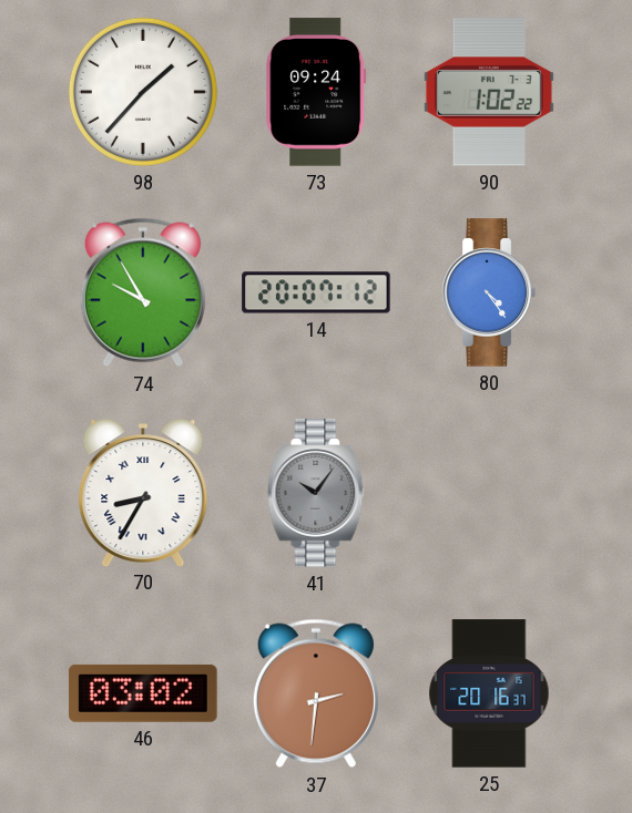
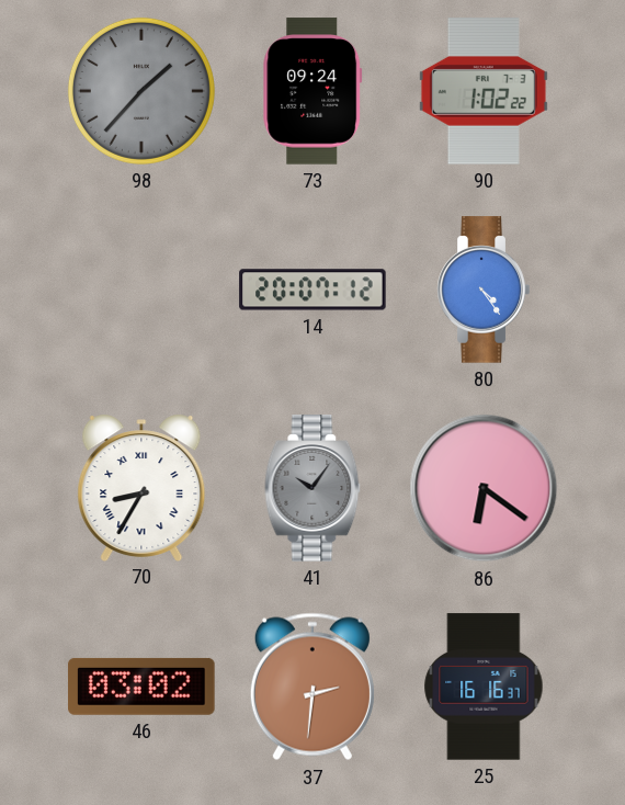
98 dial: white -> grey (141, 91)
74: 9:55 -> none (143, 292)
86: none -> 6:21 (484, 488)
25: 20:16 -> 16:16 (484, 687)
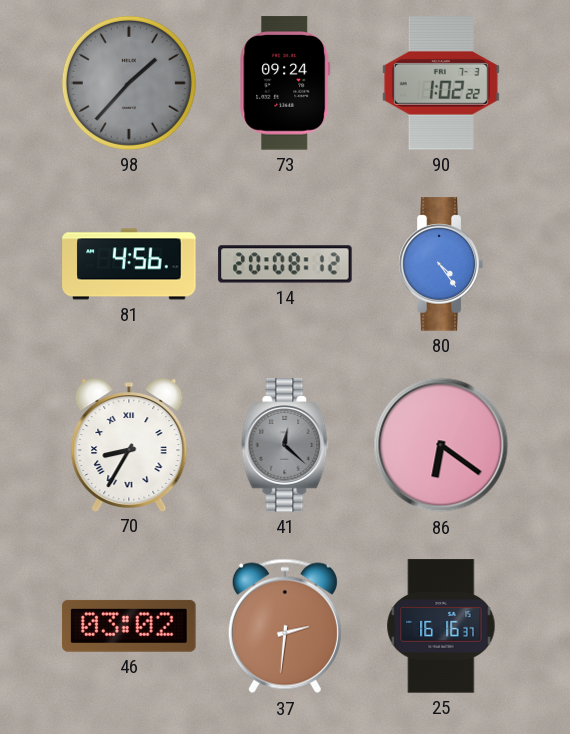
81: none -> 4:56 (129, 264)
14: 20:07 -> 20:08 (285, 264)
41: 10:06 -> 12:22 (285, 445)
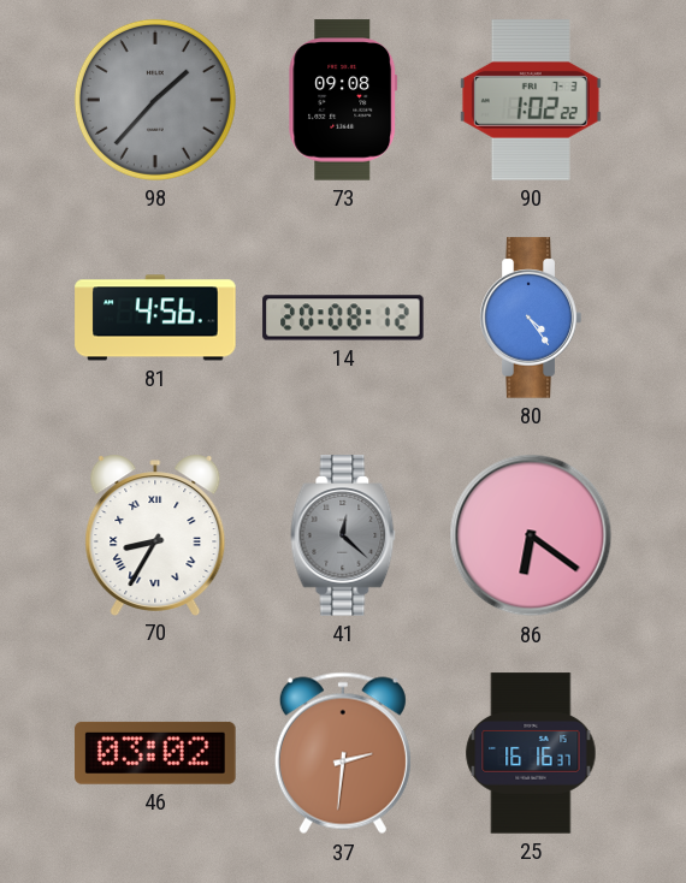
73: 09:24 -> 09:08 (343, 100)
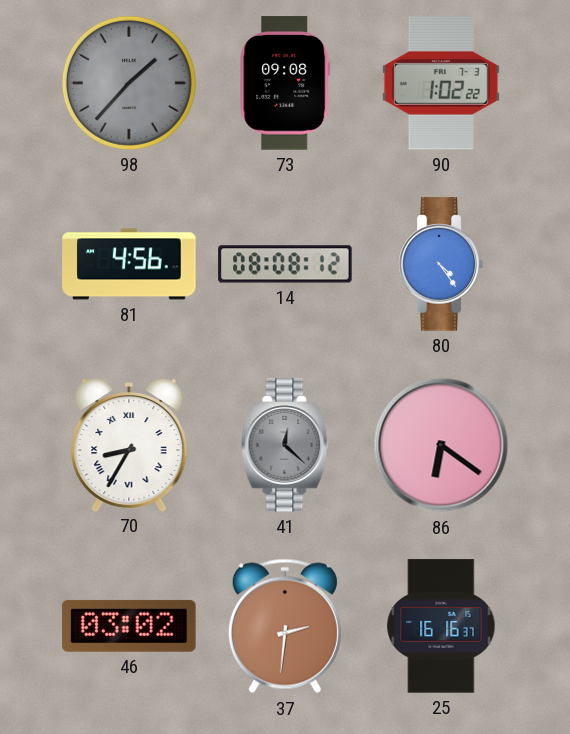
14: 20:08 -> 08:08 (285, 264)
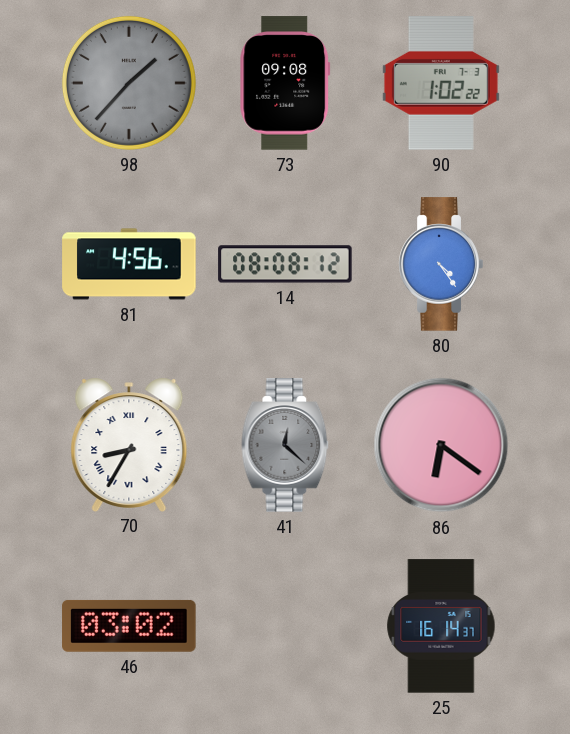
37: 2:31 -> none (285, 626)
25: 16:16 -> 16:14 (441, 626)
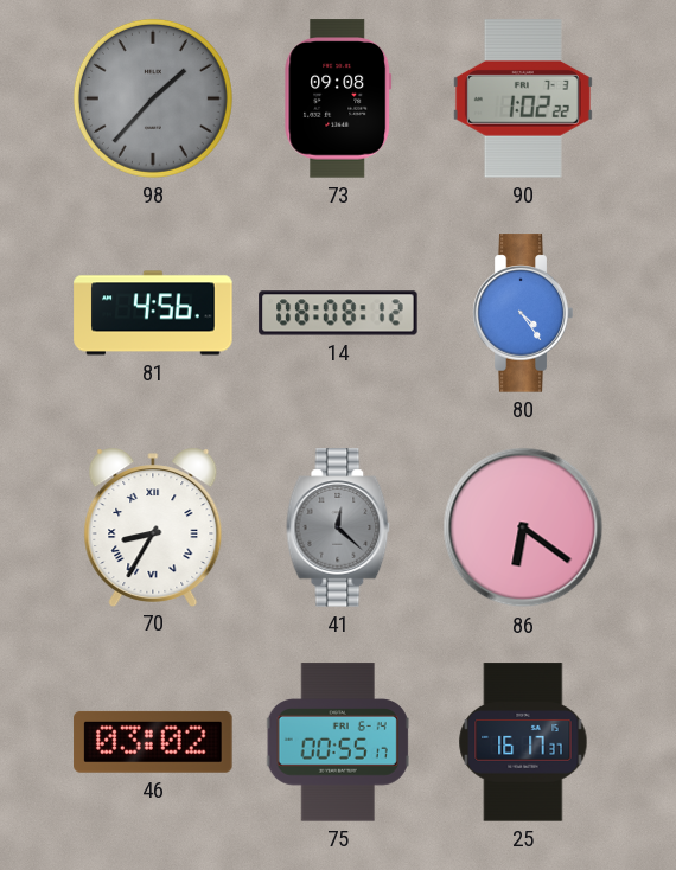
75: none -> 00:55 (338, 742)
25: 16:14 -> 16:17 (523, 742)
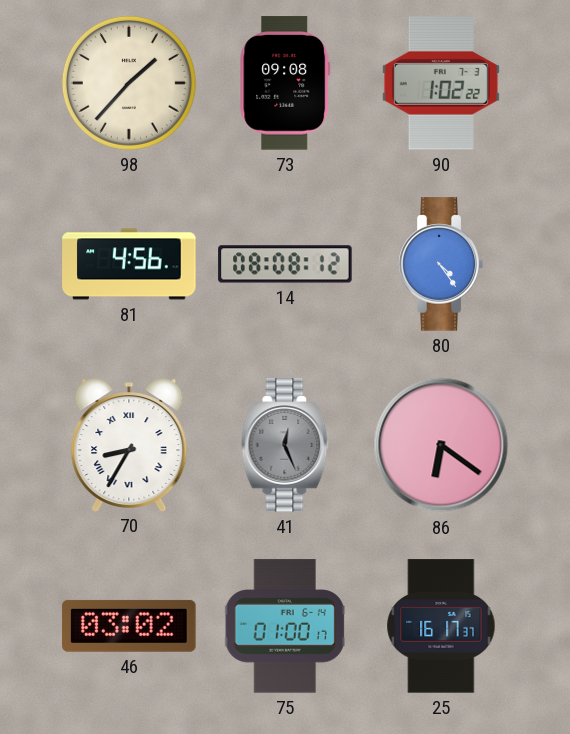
98 dial: grey -> cream (129, 83)
41: 12:22 -> 12:26 (285, 445)
75: 00:55 -> 01:00 (285, 626)
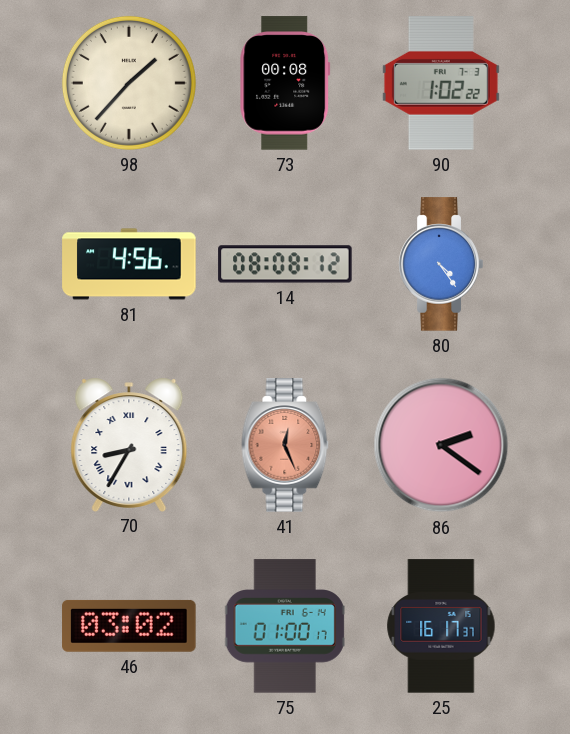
73: 09:08 -> 00:08 (285, 83)
41 dial: grey -> salmon (285, 445)
86: 6:21 -> 2:21 (441, 445)
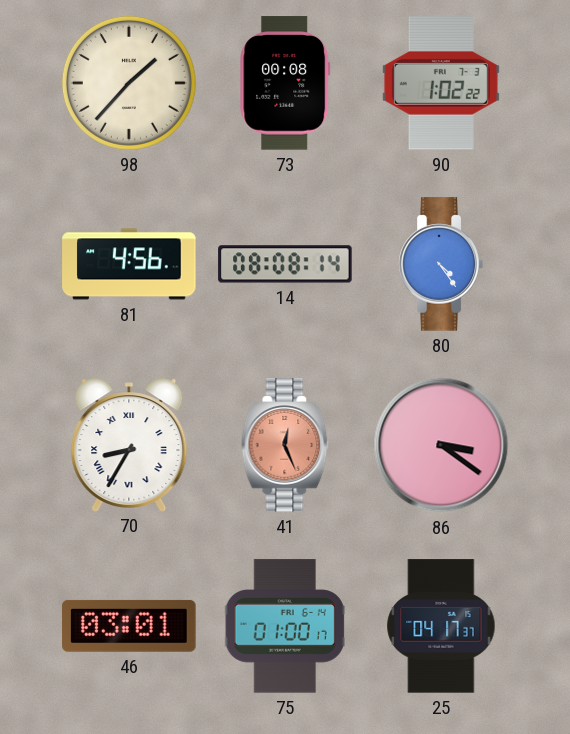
14: 08:08:12 -> 08:08:14 (285, 264)
86: 2:21 -> 3:21 (441, 445)
46: 03:02 -> 03:01 (129, 626)
25: 16:17 -> 04:17 (441, 626)
